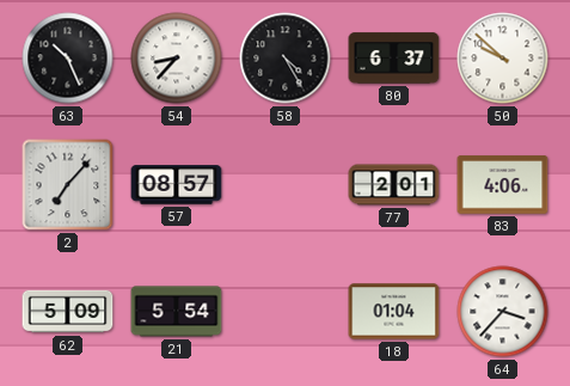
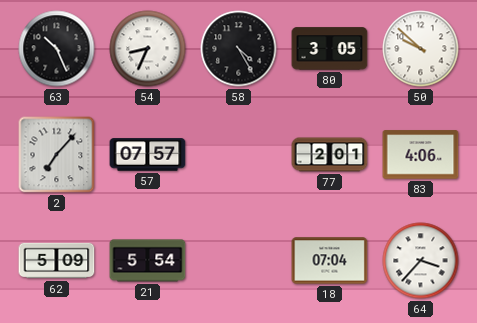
54: 8:37 -> 8:34 (148, 49)
80: 6:37 -> 3:05 (330, 49)
57: 08:57 -> 07:57 (148, 155)
18: 01:04 -> 07:04 (330, 261)
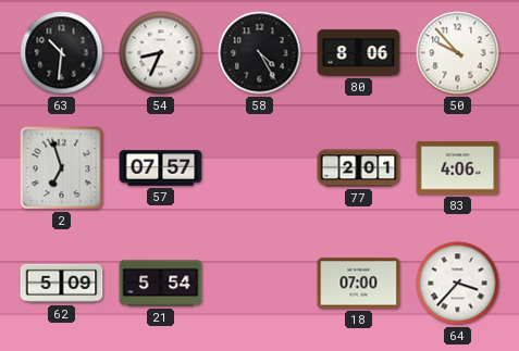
63: 10:26 -> 10:31 (62, 53)
80: 3:05 -> 8:06 (359, 53)
50: 9:52 -> 9:53 (458, 53)
2: 7:07 -> 6:57 (62, 168)
18: 07:04 -> 07:00 (359, 284)
